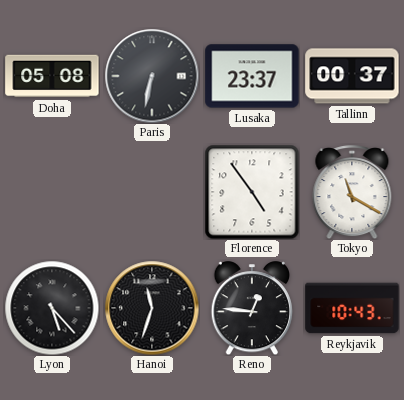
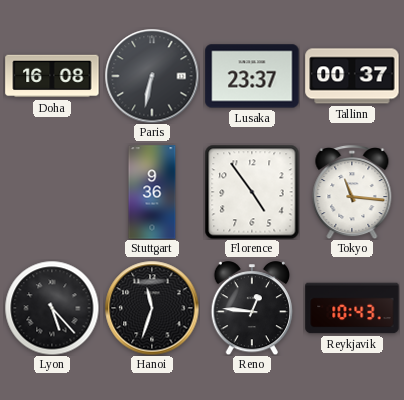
Doha: 05:08 -> 16:08 (52, 76)
Stuttgart: none -> 9:36 (152, 192)
Tokyo: 11:20 -> 11:16 (352, 192)
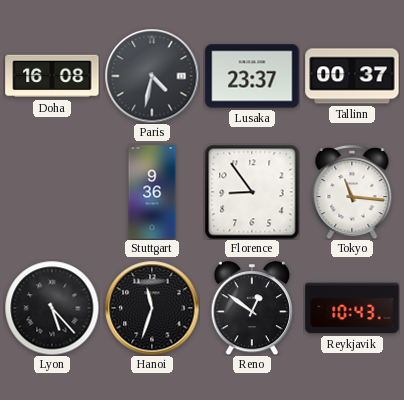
Paris: 6:32 -> 4:32 (152, 76)
Florence: 4:54 -> 8:54 (252, 192)
Reno: 12:46 -> 12:51 (252, 308)
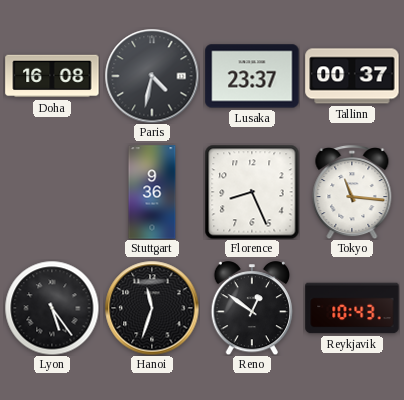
Florence: 8:54 -> 8:26 (252, 192)
Lyon: 5:23 -> 5:24 (52, 308)
